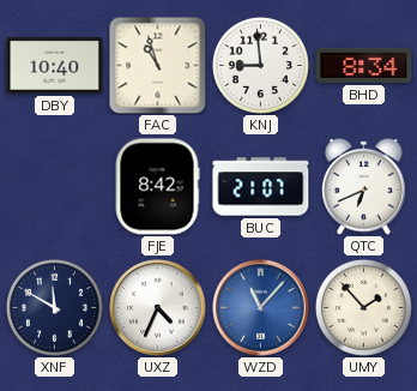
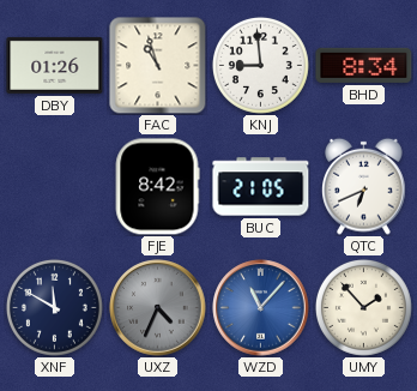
DBY: 10:40 -> 01:26 (55, 65)
BUC: 21:07 -> 21:05 (261, 187)
UXZ dial: white -> grey (158, 308)
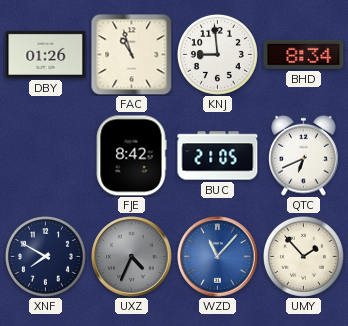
XNF: 11:50 -> 7:50 (45, 256)
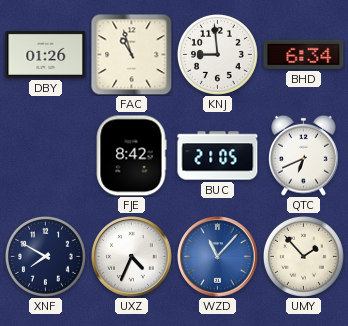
BHD: 8:34 -> 6:34 (304, 54)
UXZ dial: grey -> white (132, 257)
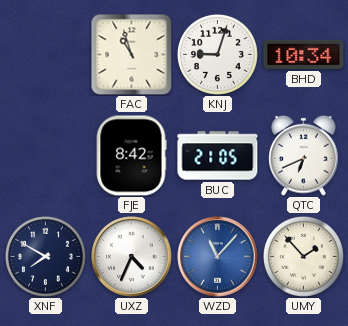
DBY: 01:26 -> none (46, 54)
KNJ: 8:59 -> 9:03 (217, 54)
BHD: 6:34 -> 10:34 (304, 54)
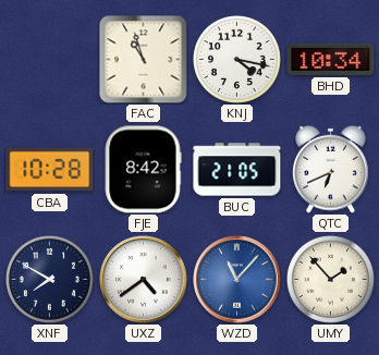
KNJ: 9:03 -> 4:17 (236, 59)
CBA: none -> 10:28 (50, 170)
UXZ: 4:34 -> 4:39 (144, 280)
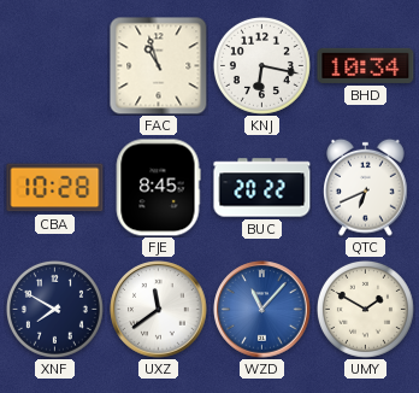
KNJ: 4:17 -> 6:17 (261, 65)
FJE: 8:42 -> 8:45 (158, 188)
BUC: 21:05 -> 20:22 (262, 188)
UXZ: 4:39 -> 11:39 (159, 310)
UMY: 1:53 -> 1:50 (365, 309)
